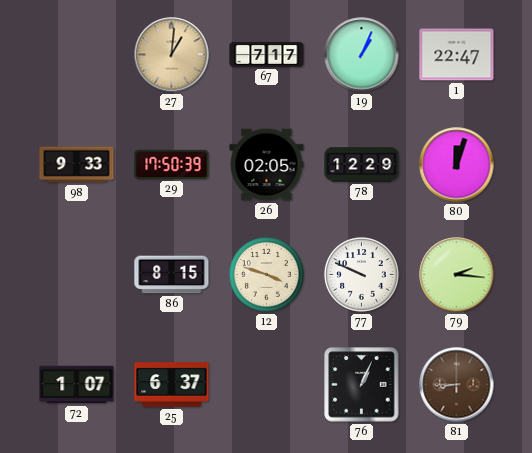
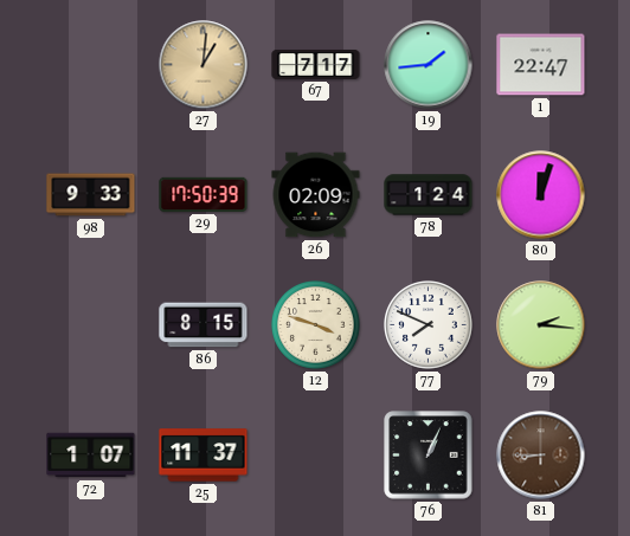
19: 1:04 -> 1:44 (429, 65)
26: 02:05 -> 02:09 (316, 195)
78: 12:29 -> 1:24 (429, 195)
77: 9:49 -> 7:49 (429, 325)
25: 6:37 -> 11:37 (204, 456)
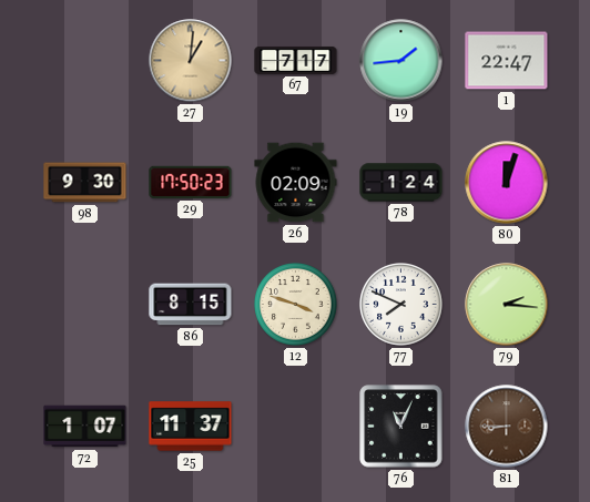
98: 9:33 -> 9:30 (85, 183)
29: 17:50:39 -> 17:50:23 (191, 182)
76: 1:04 -> 11:04 (401, 427)
